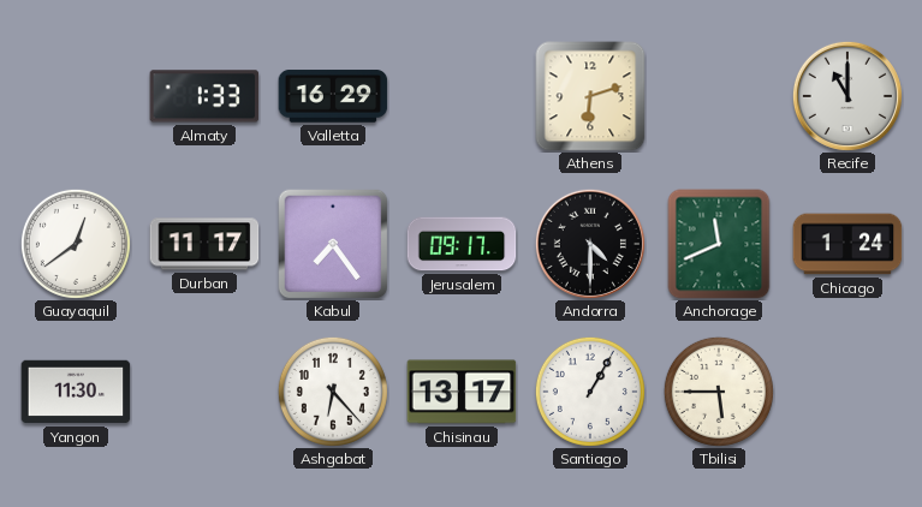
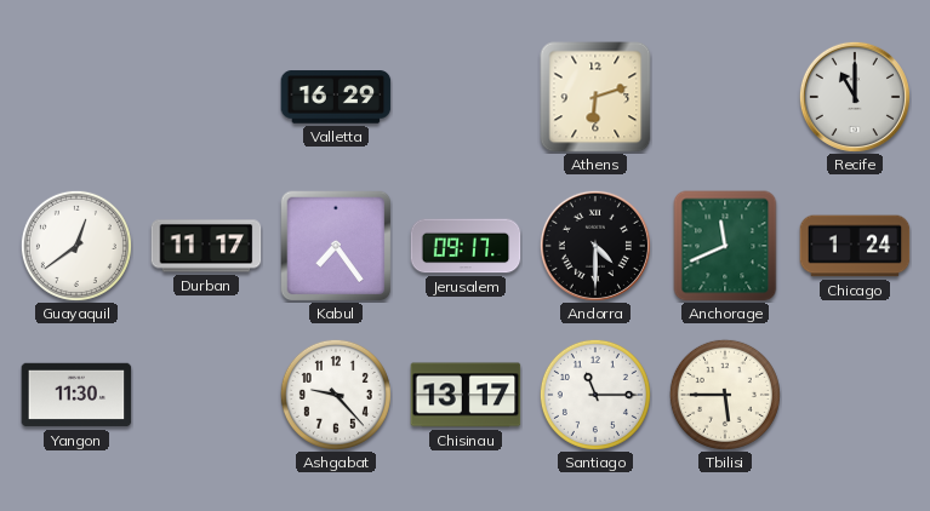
Almaty: 1:33 -> none (204, 96)
Ashgabat: 6:23 -> 9:23 (336, 395)
Santiago: 1:05 -> 11:15 (595, 395)
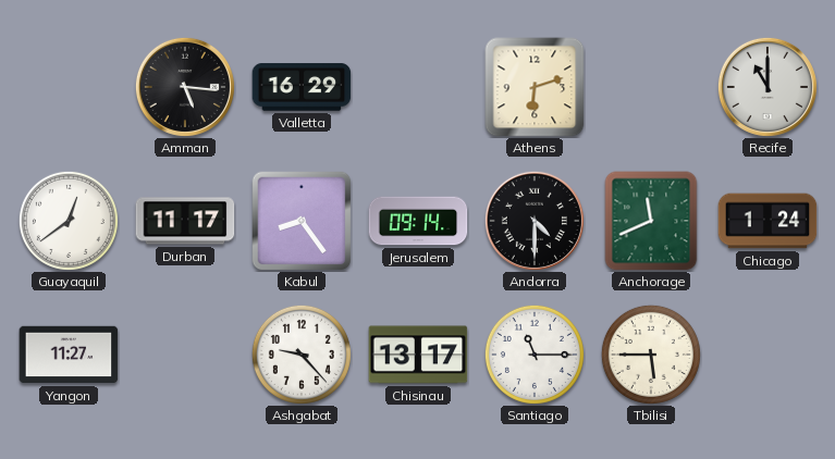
Amman: none -> 5:16 (185, 87)
Kabul: 7:24 -> 8:24 (302, 221)
Jerusalem: 09:17 -> 09:14 (418, 221)
Yangon: 11:30 -> 11:27 (69, 355)
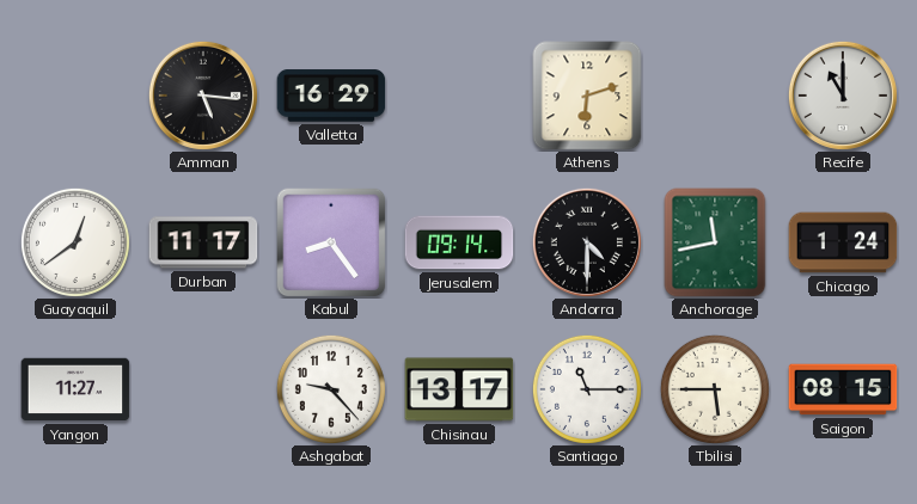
Anchorage: 11:41 -> 11:43 (715, 242)
Saigon: none -> 08:15 (843, 389)
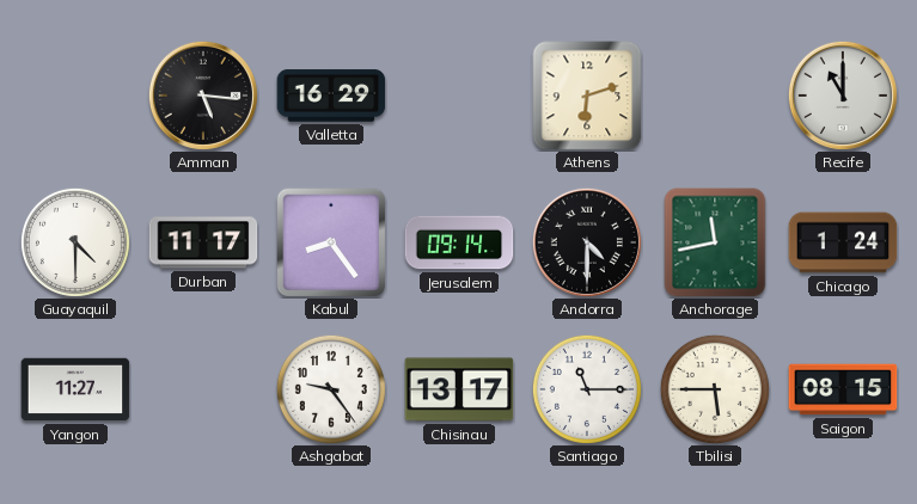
Guayaquil: 12:39 -> 4:30 (75, 242)
Ashgabat: 9:23 -> 9:24 (331, 389)
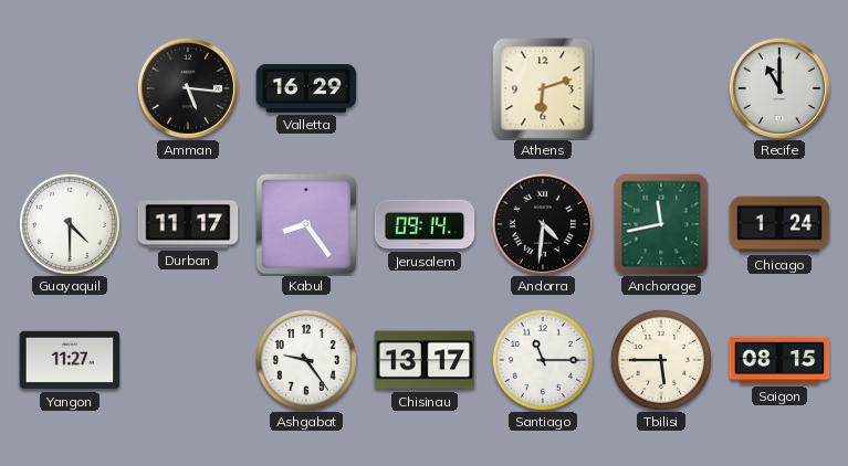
Andorra: 4:30 -> 4:31 (543, 224)
